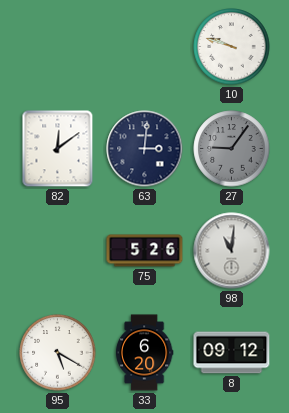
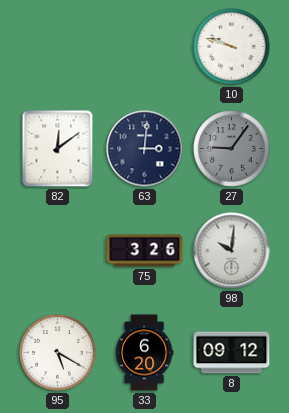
75: 5:26 -> 3:26 (145, 251)
98: 11:01 -> 10:01 (232, 251)
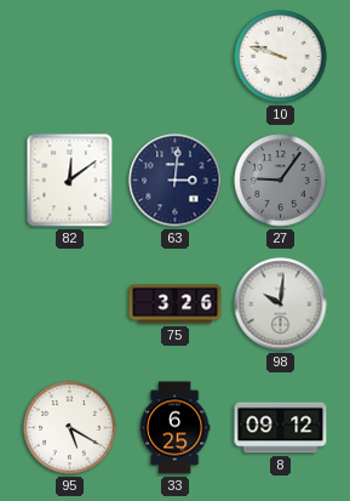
33: 6:20 -> 6:25 (174, 428)
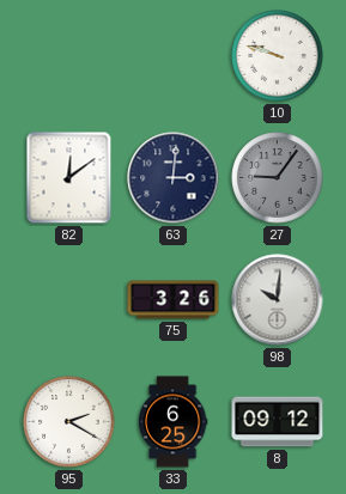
95: 5:20 -> 2:20 (69, 422)
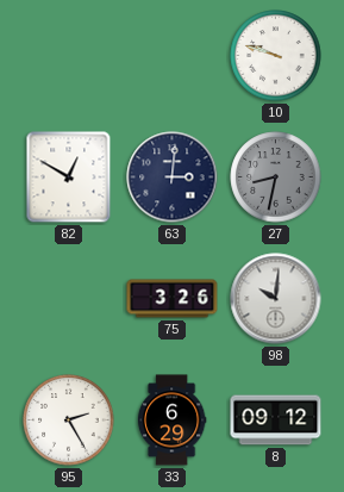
82: 12:09 -> 12:50 (69, 178)
27: 9:06 -> 8:32 (276, 178)
95: 2:20 -> 2:25 (69, 421)
33: 6:25 -> 6:29 (171, 421)
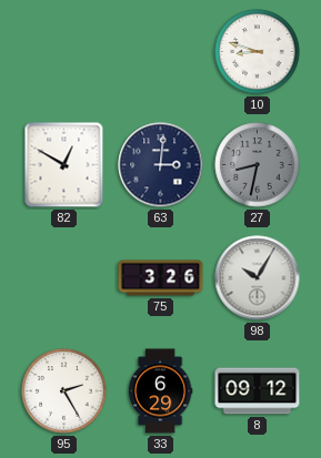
10: 9:48 -> 8:48 (258, 52)
98: 10:01 -> 10:05 (258, 278)
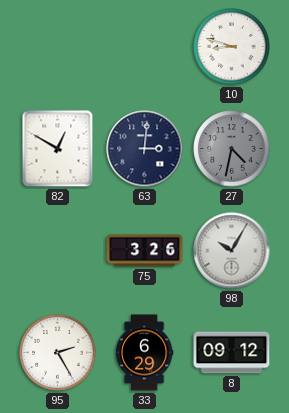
27: 8:32 -> 4:32 (232, 149)
